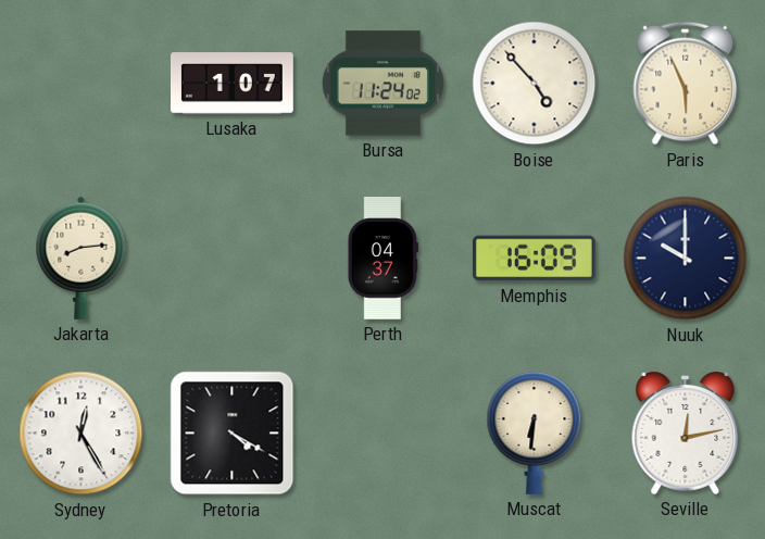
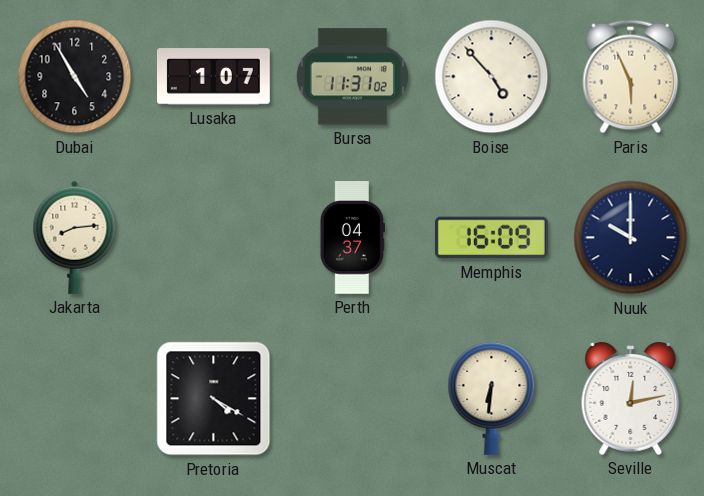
Dubai: none -> 4:55 (75, 77)
Bursa: 11:24 -> 11:31 (352, 77)
Sydney: 12:25 -> none (81, 434)
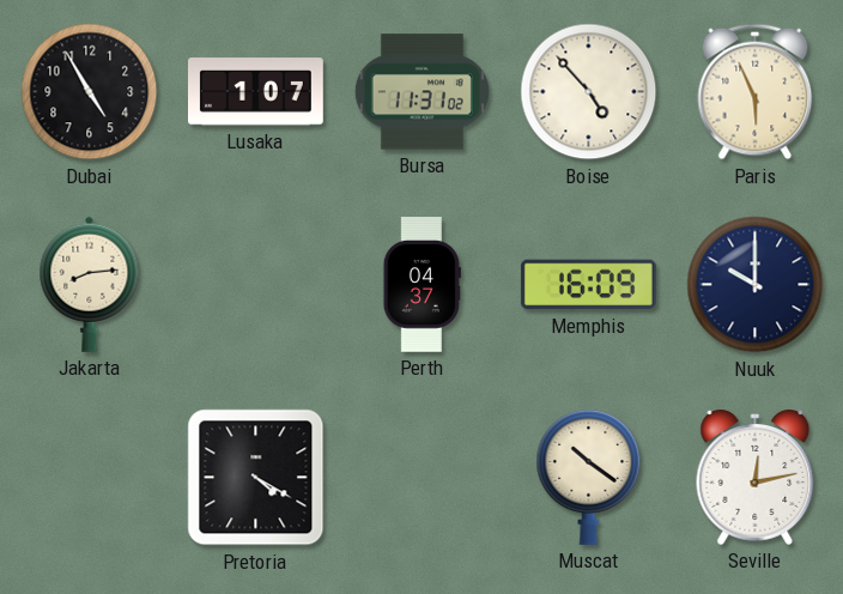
Muscat: 6:31 -> 10:21 (589, 477)
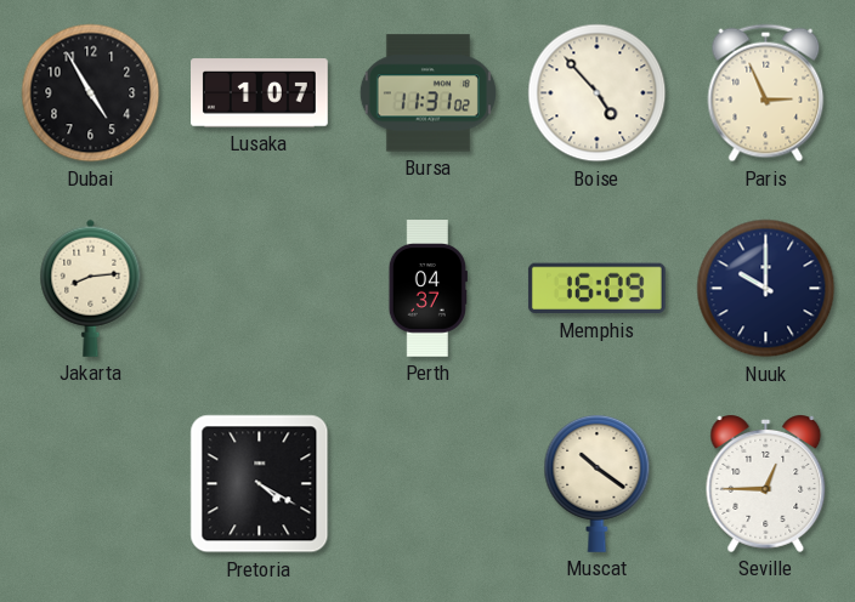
Paris: 5:56 -> 2:56 (766, 93)
Seville: 12:13 -> 12:45 (766, 484)
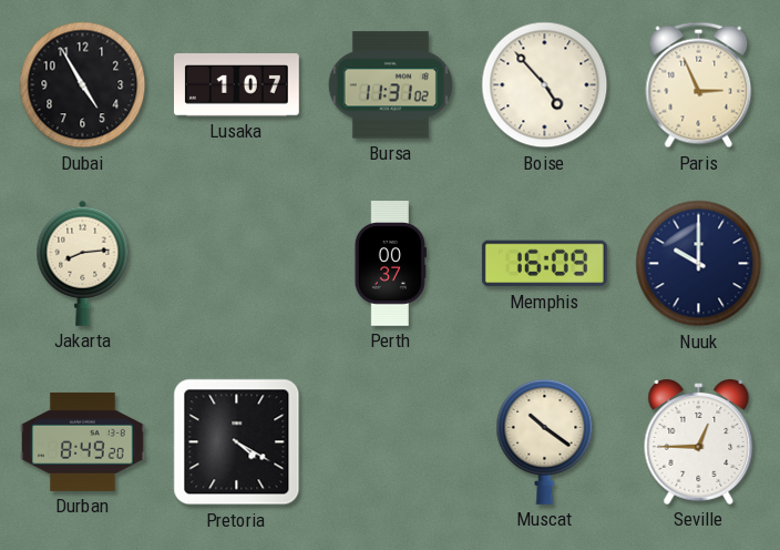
Perth: 04:37 -> 00:37 (390, 264)
Durban: none -> 8:49 (83, 441)
